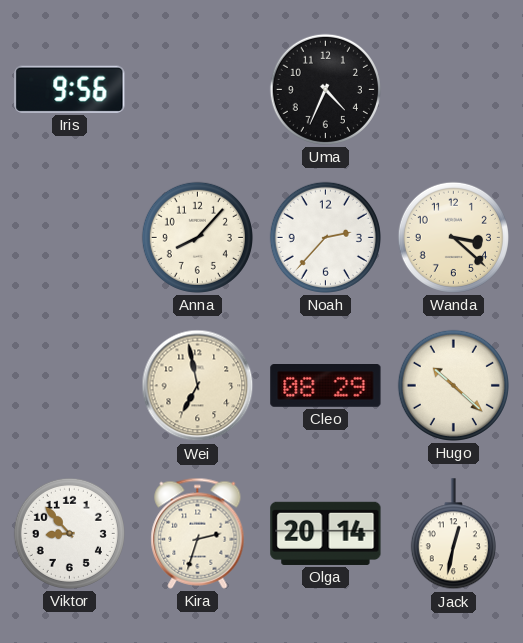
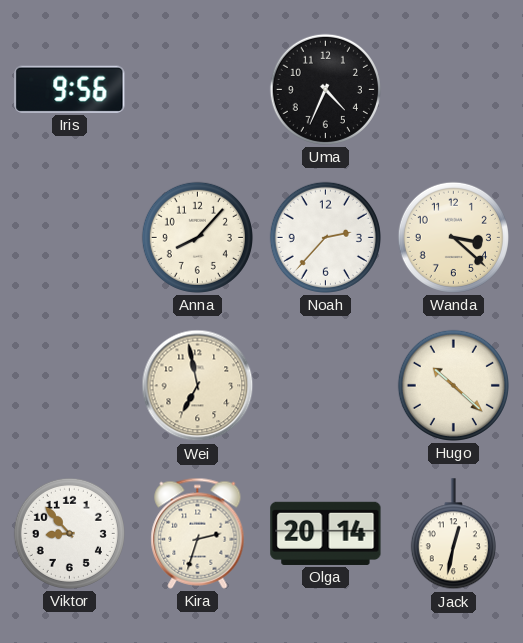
Cleo: 08:29 -> none (326, 386)
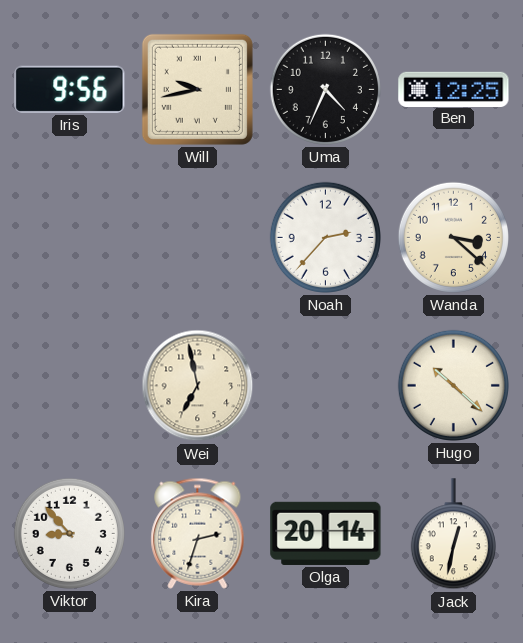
Will: none -> 9:43 (197, 89)
Ben: none -> 12:25 (454, 89)
Anna: 8:07 -> none (197, 237)
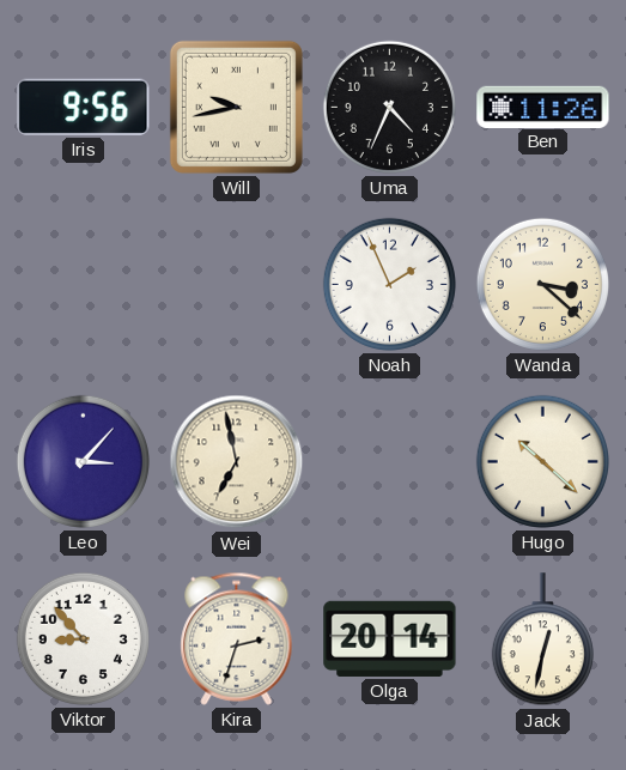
Ben: 12:25 -> 11:26 (543, 107)
Noah: 2:37 -> 1:56 (389, 284)
Leo: none -> 3:07 (83, 461)
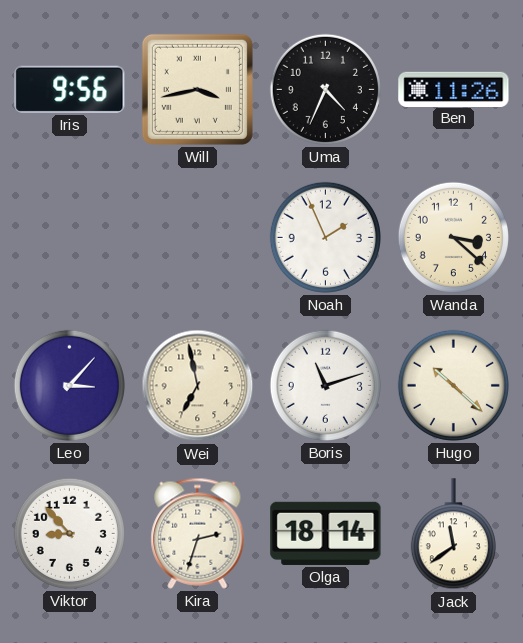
Will: 9:43 -> 3:43 (197, 89)
Boris: none -> 11:12 (325, 385)
Olga: 20:14 -> 18:14 (326, 533)
Jack: 12:32 -> 11:39 (453, 534)
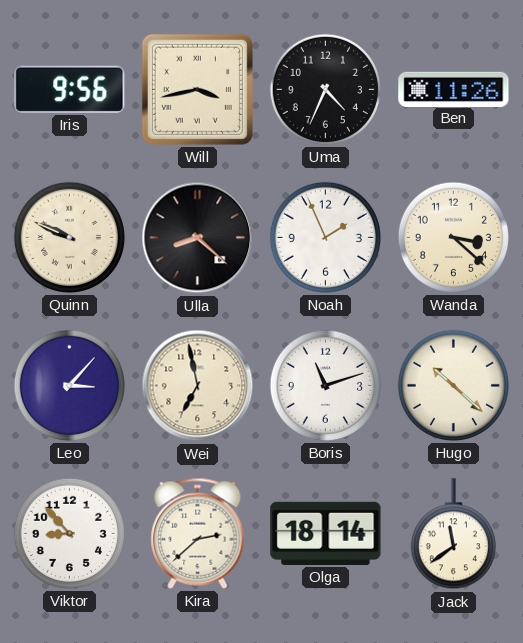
Quinn: none -> 9:49 (69, 237)
Ulla: none -> 8:22 (198, 238)
Kira: 2:33 -> 2:38 (198, 533)
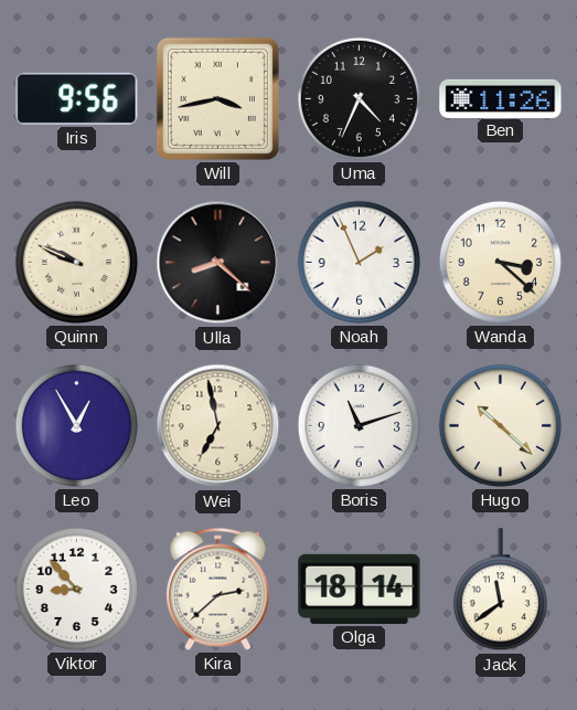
Leo: 3:07 -> 12:55 (76, 425)
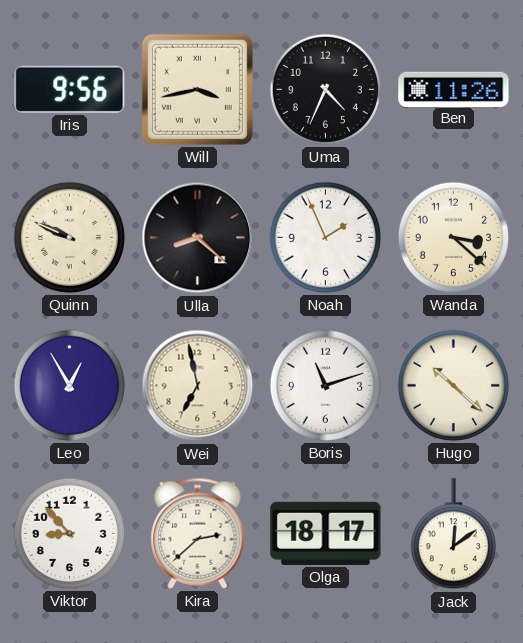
Olga: 18:14 -> 18:17 (326, 533)
Jack: 11:39 -> 12:09 (453, 534)
